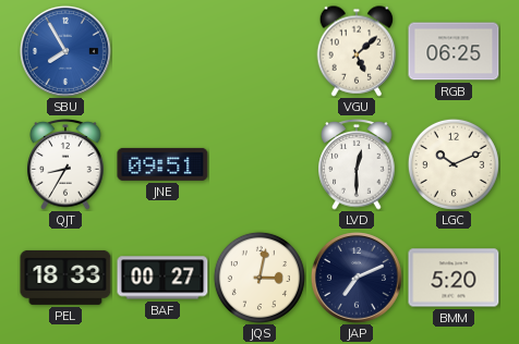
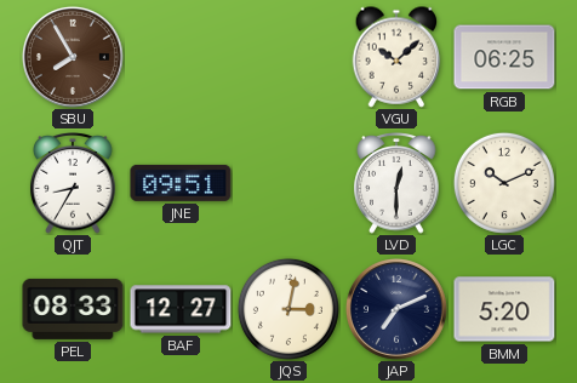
SBU dial: blue -> brown (73, 57)
VGU: 5:08 -> 10:08 (396, 57)
PEL: 18:33 -> 08:33 (73, 309)
BAF: 00:27 -> 12:27 (181, 309)
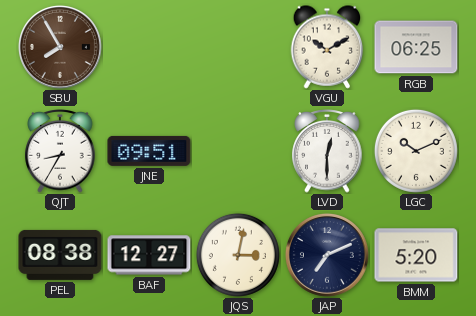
VGU: 10:08 -> 10:10 (327, 47)
PEL: 08:33 -> 08:38 (60, 255)
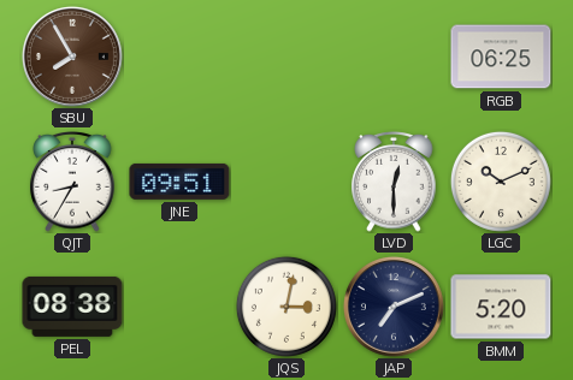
VGU: 10:10 -> none (327, 47)
BAF: 12:27 -> none (149, 255)
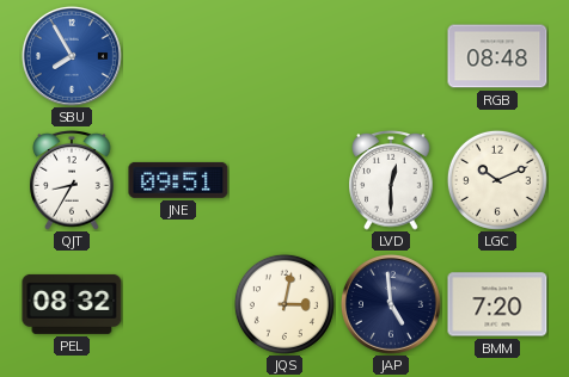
SBU dial: brown -> blue (72, 56)
RGB: 06:25 -> 08:48 (497, 56)
PEL: 08:38 -> 08:32 (72, 304)
JAP: 7:11 -> 4:59 (391, 304)
BMM: 5:20 -> 7:20 (497, 304)
